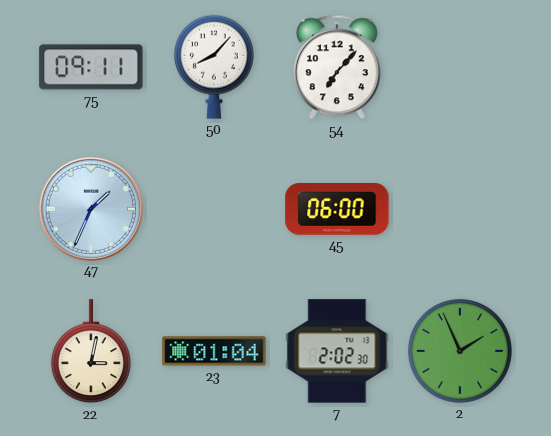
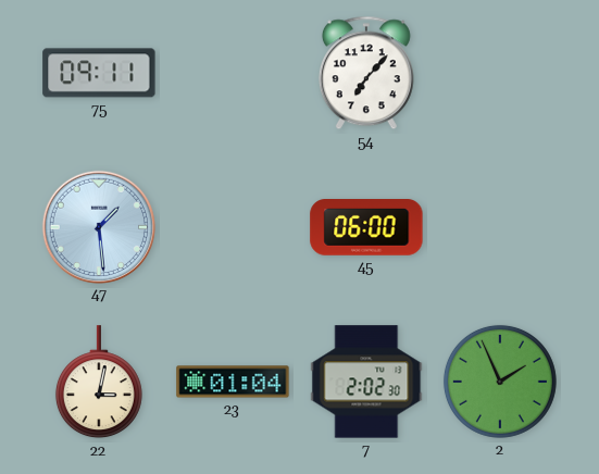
50: 8:07 -> none (214, 67)
47: 1:34 -> 1:29 (98, 226)
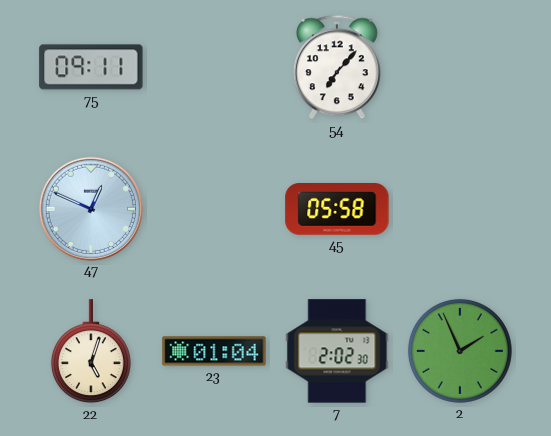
47: 1:29 -> 12:49 (90, 208)
45: 06:00 -> 05:58 (337, 210)
22: 3:02 -> 5:03 (91, 352)
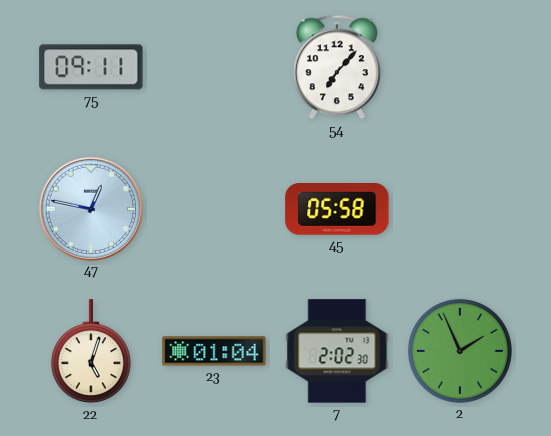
47: 12:49 -> 12:47 (90, 208)
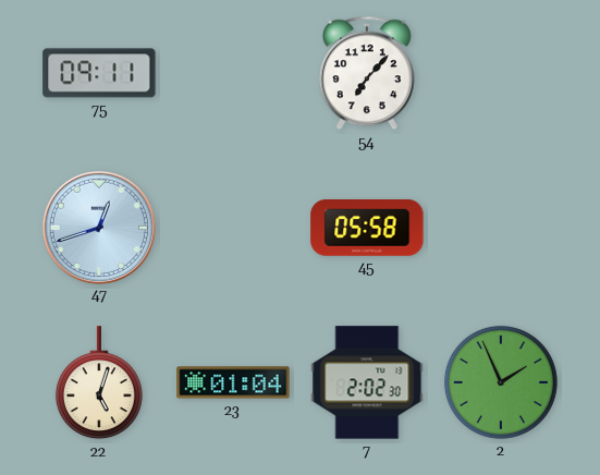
47: 12:47 -> 12:42 (98, 227)
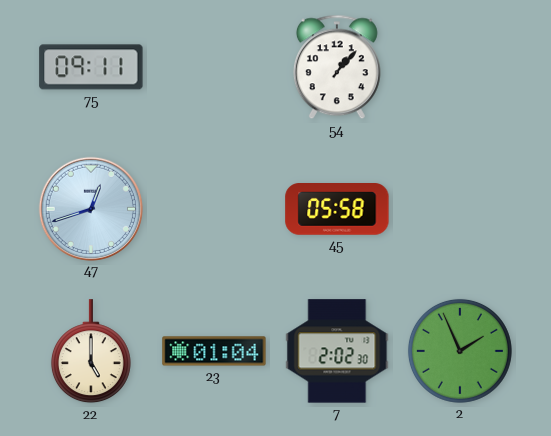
54: 7:07 -> 1:07 (337, 67)
22: 5:03 -> 5:00 (91, 352)
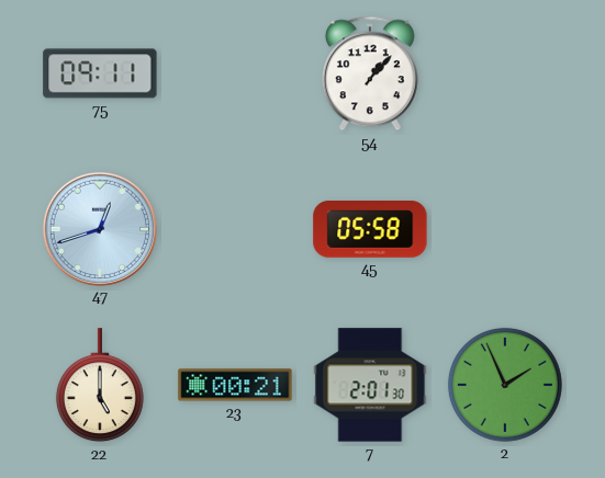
23: 01:04 -> 00:21 (235, 385)
7: 2:02 -> 2:01 (370, 385)
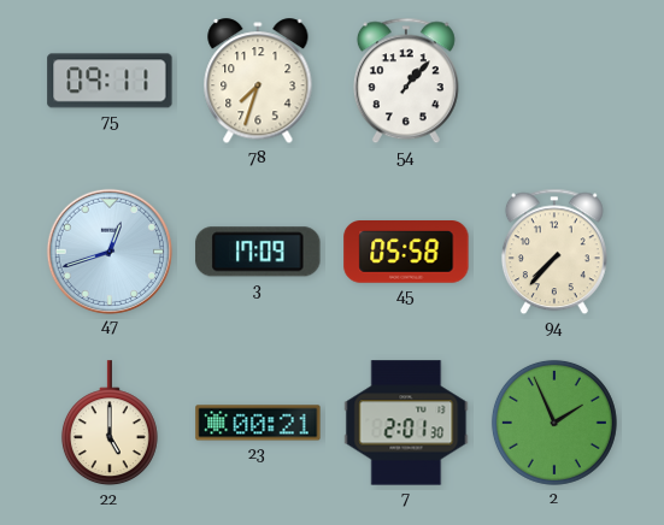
78: none -> 7:33 (258, 82)
3: none -> 17:09 (258, 252)
94: none -> 7:37 (554, 252)
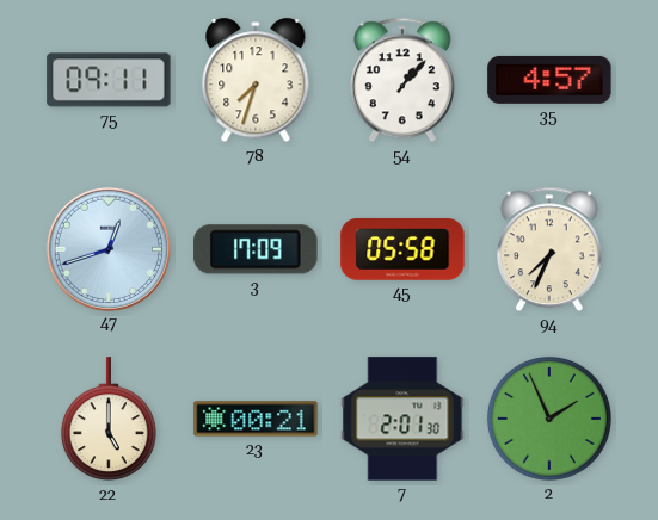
35: none -> 4:57 (549, 80)
94: 7:37 -> 7:34 (549, 249)
